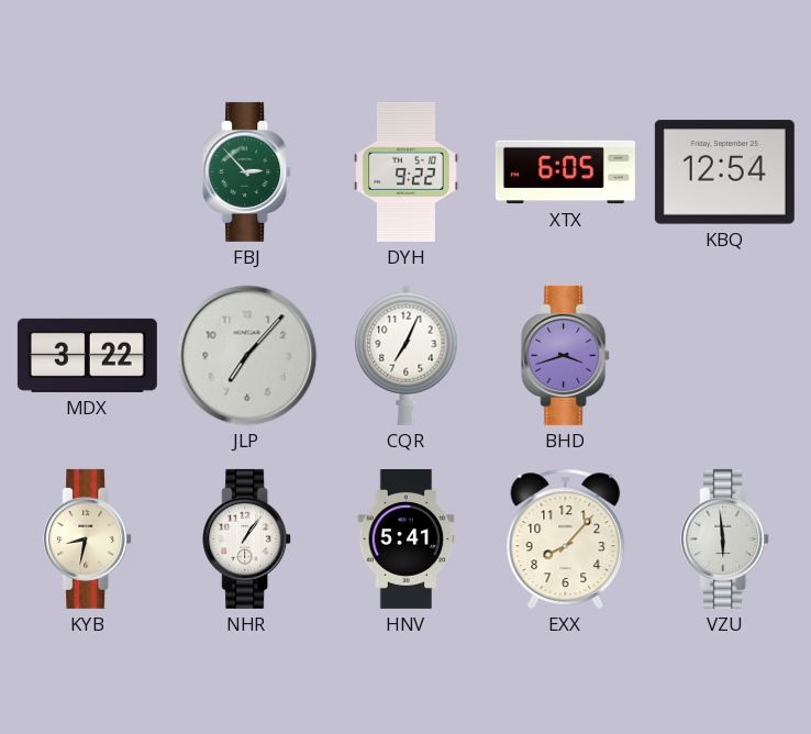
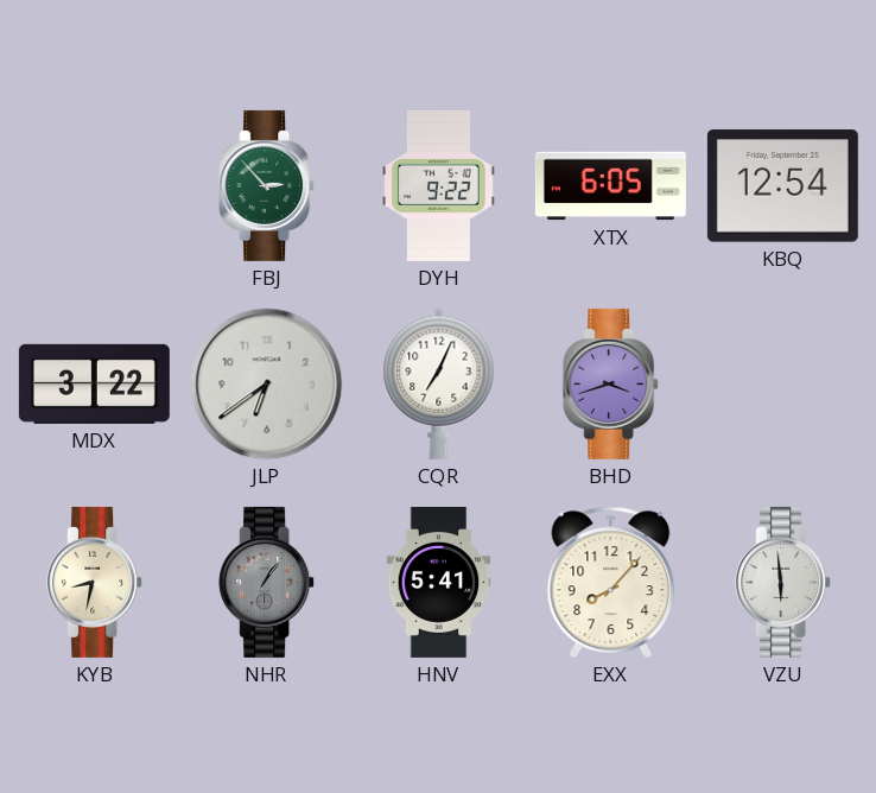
JLP: 7:07 -> 6:39 (267, 385)
NHR dial: white -> grey (267, 582)
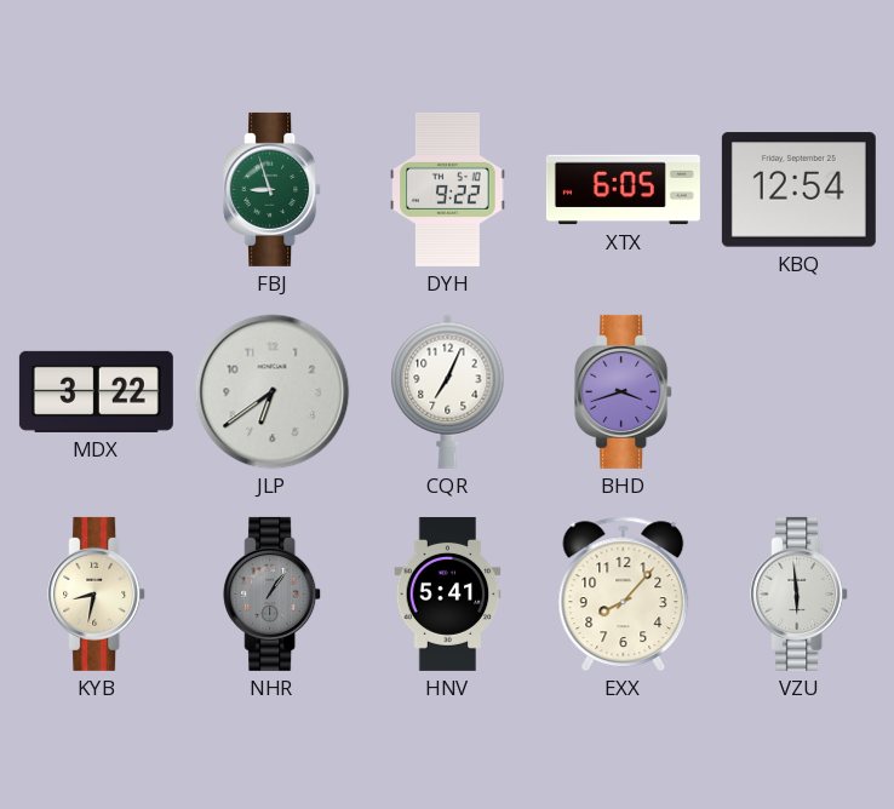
FBJ: 2:53 -> 8:57 (273, 189)
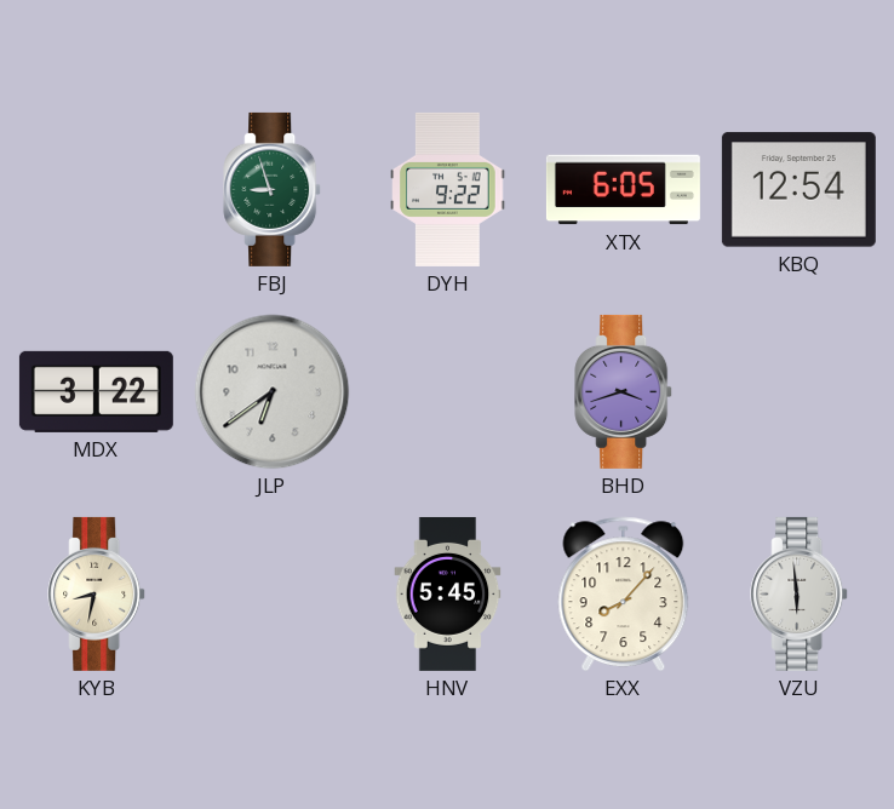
CQR: 7:04 -> none (448, 391)
NHR: 1:06 -> none (273, 593)
HNV: 5:41 -> 5:45 (448, 593)
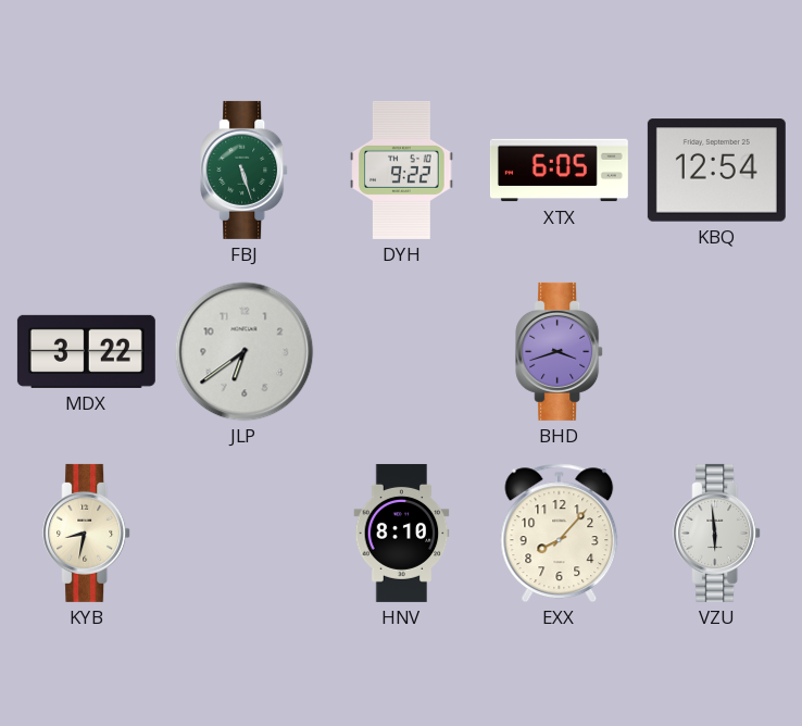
FBJ: 8:57 -> 5:27 (245, 170)
HNV: 5:45 -> 8:10 (402, 533)
